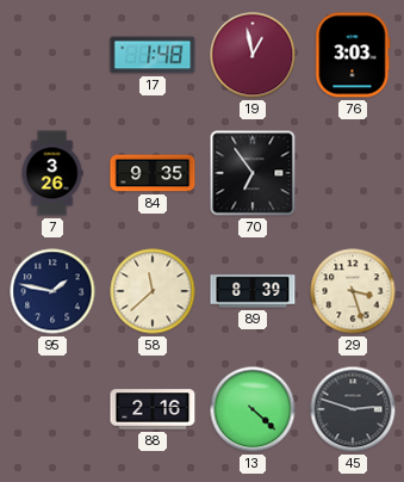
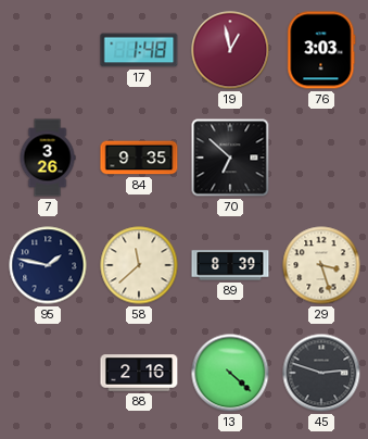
70: 6:54 -> 6:52 (230, 158)
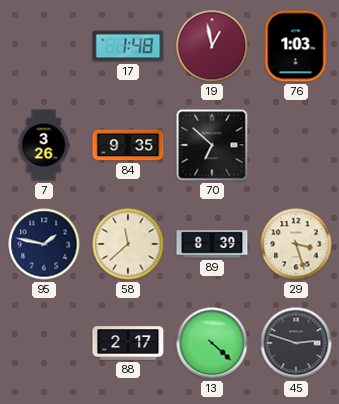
76: 3:03 -> 1:03 (296, 46)
88: 2:16 -> 2:17 (128, 343)
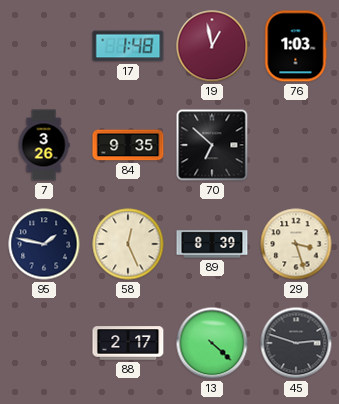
58: 11:38 -> 12:26 (128, 244)
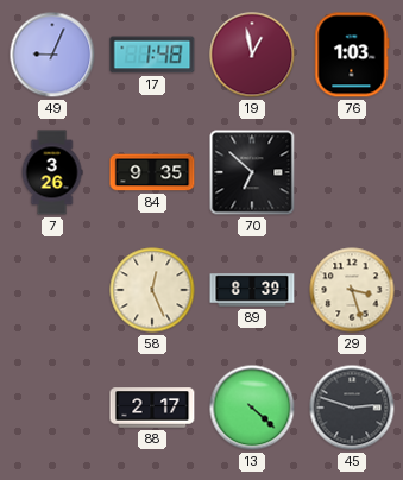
49: none -> 9:04 (52, 55)
95: 1:47 -> none (44, 244)
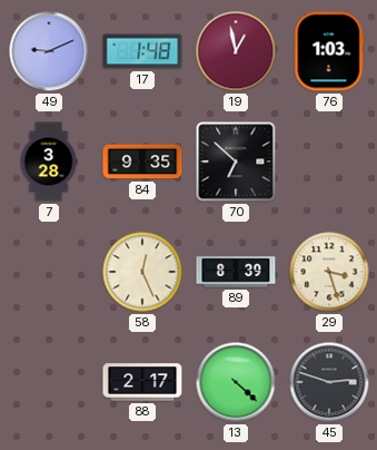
49: 9:04 -> 9:11 (49, 51)
7: 3:26 -> 3:28 (49, 162)
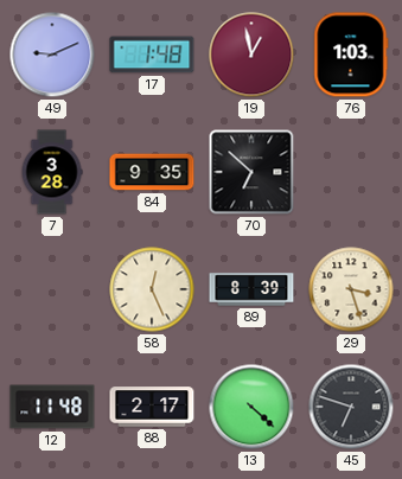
12: none -> 11:48 (52, 407)
45: 2:48 -> 6:48 (351, 407)
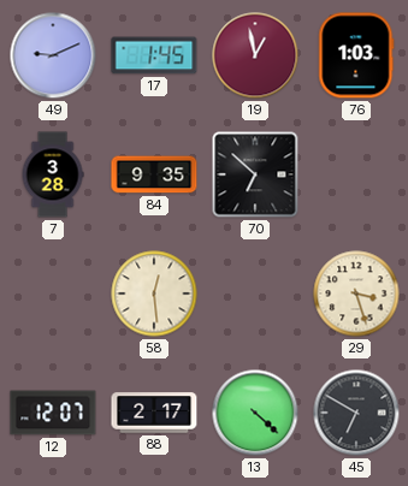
17: 1:48 -> 1:45 (154, 55)
58: 12:26 -> 12:29 (154, 294)
89: 8:39 -> none (251, 289)
12: 11:48 -> 12:07 (53, 413)
45: 6:48 -> 6:50 (356, 413)
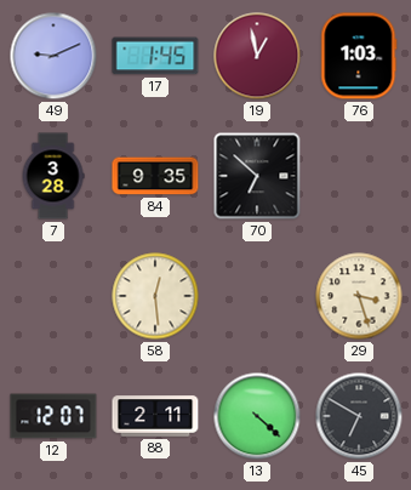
88: 2:17 -> 2:11 (155, 416)
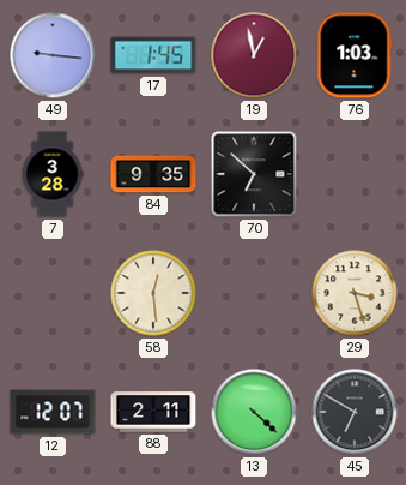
49: 9:11 -> 9:16 (53, 55)
